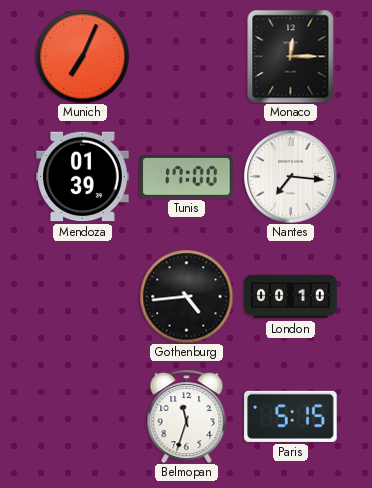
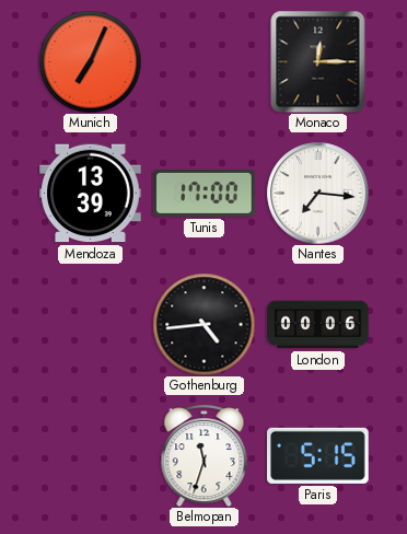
Mendoza: 01:39 -> 13:39 (91, 194)
London: 00:10 -> 00:06 (318, 325)
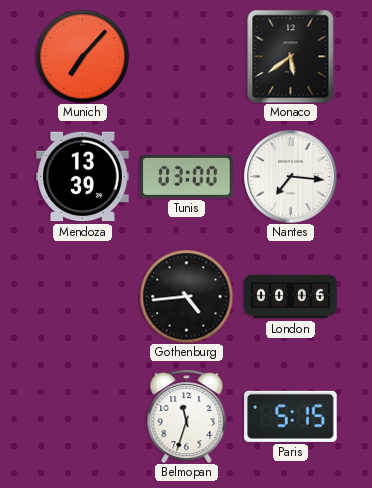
Munich: 7:04 -> 7:07 (82, 56)
Monaco: 12:15 -> 5:39 (291, 56)
Tunis: 17:00 -> 03:00 (187, 176)
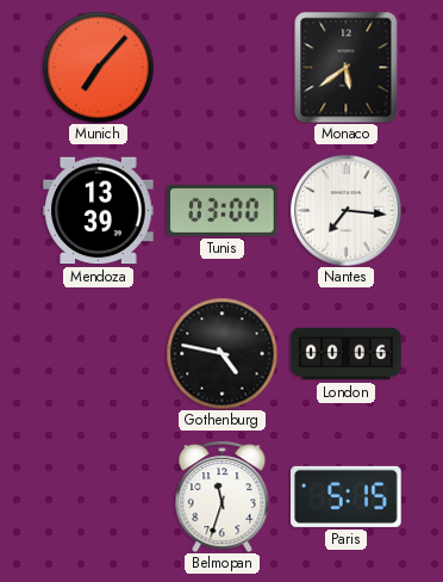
Gothenburg: 4:44 -> 4:47 (221, 353)
